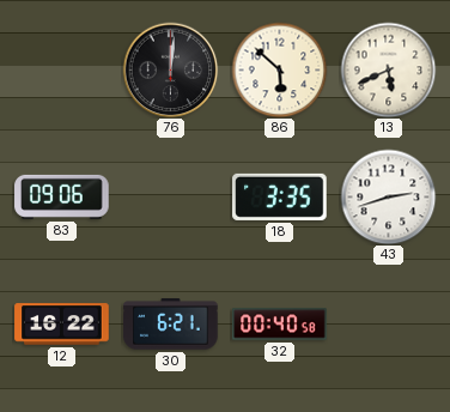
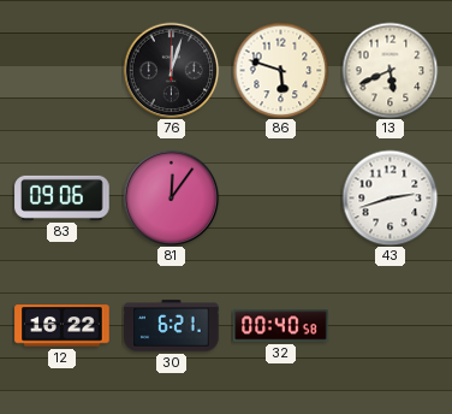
76: 12:01 -> 12:03 (171, 70)
86: 5:52 -> 5:48 (280, 70)
81: none -> 12:06 (171, 197)
18: 3:35 -> none (280, 196)
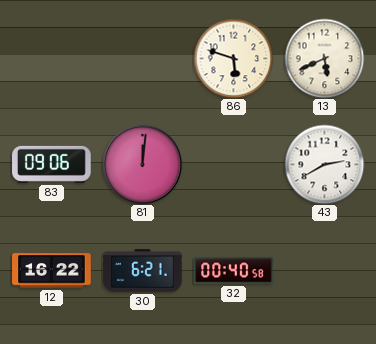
76: 12:03 -> none (171, 70)
81: 12:06 -> 12:01 (142, 164)
43: 2:42 -> 2:40 (324, 164)
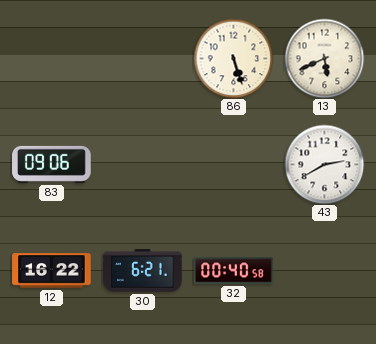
86: 5:48 -> 5:27 (233, 58)
81: 12:01 -> none (142, 164)
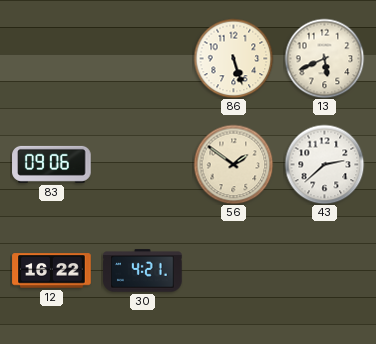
56: none -> 1:51 (233, 164)
43: 2:40 -> 2:38 (324, 164)
30: 6:21 -> 4:21 (143, 271)
32: 00:40 -> none (234, 271)
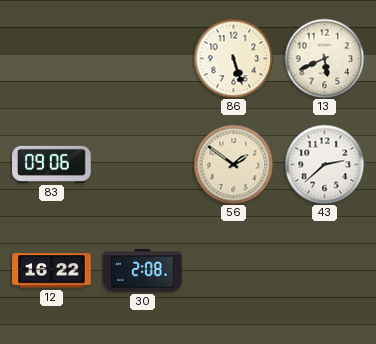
30: 4:21 -> 2:08 (143, 271)
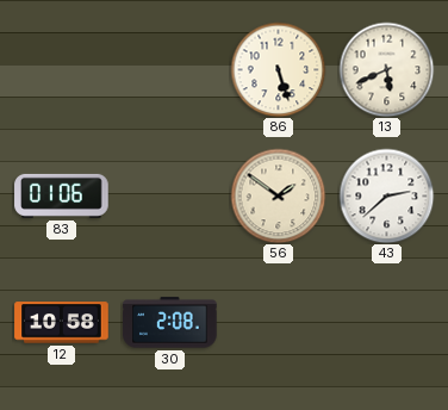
83: 09:06 -> 01:06 (62, 195)
12: 16:22 -> 10:58 (62, 323)
